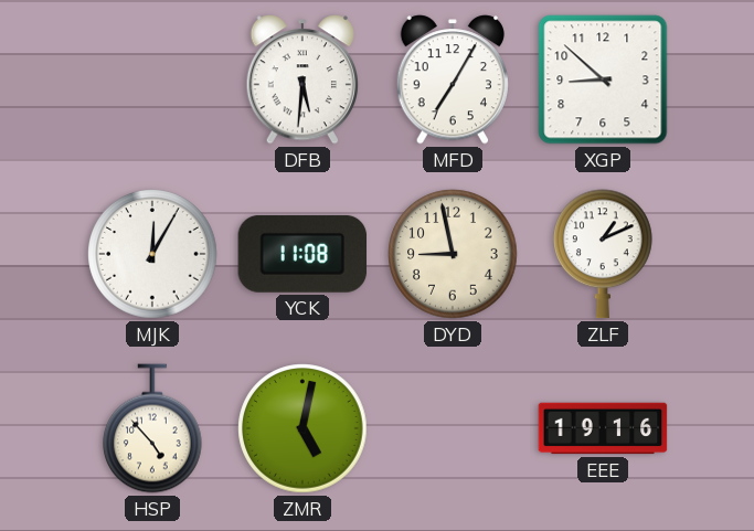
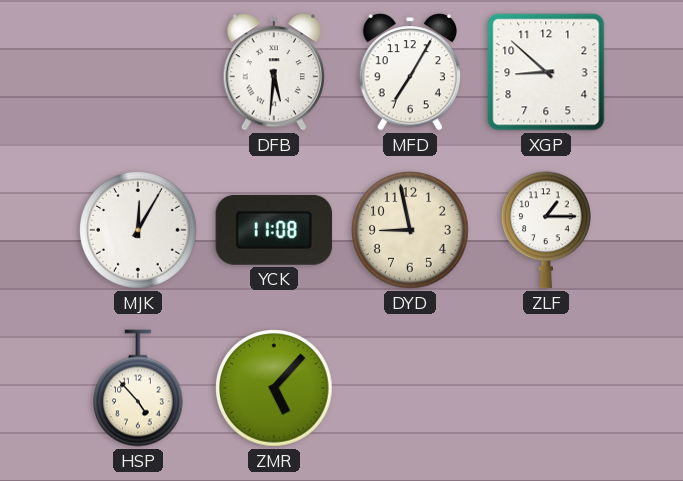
ZLF: 1:11 -> 1:15 (547, 230)
ZMR: 5:02 -> 5:07 (274, 388)
EEE: 19:16 -> none (603, 428)
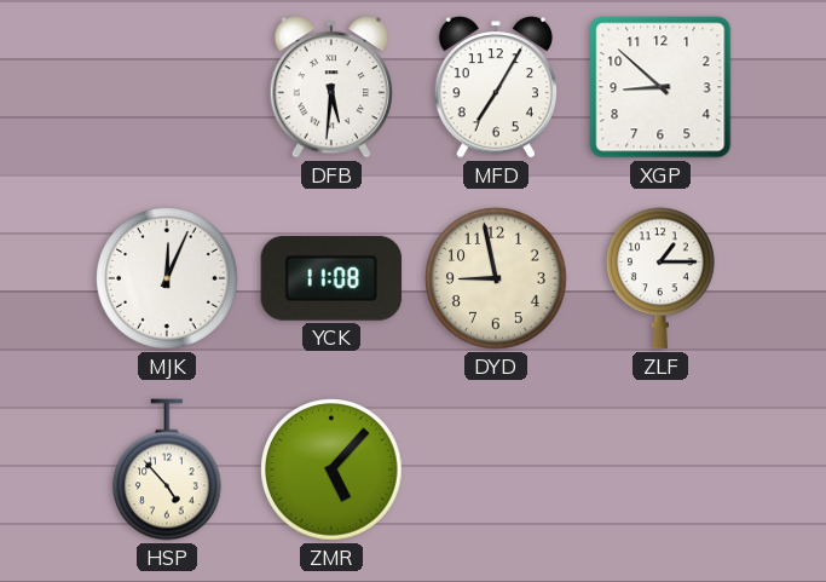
MJK: 12:05 -> 12:04 (167, 278)
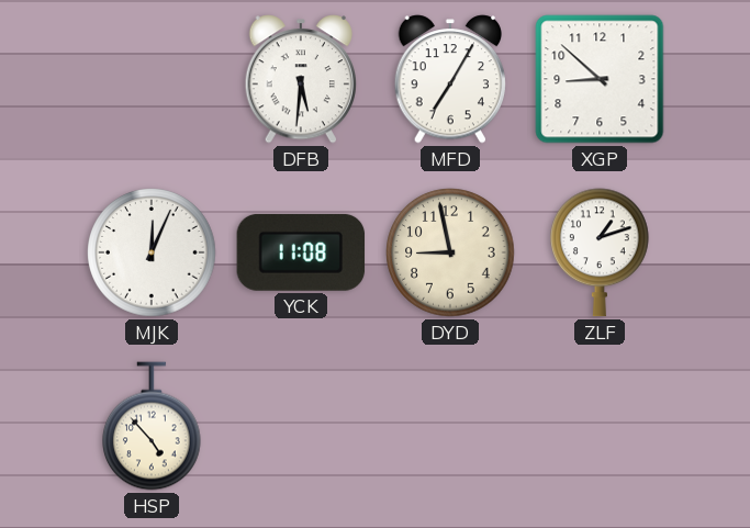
ZLF: 1:15 -> 1:12 (601, 252)
ZMR: 5:07 -> none (331, 469)
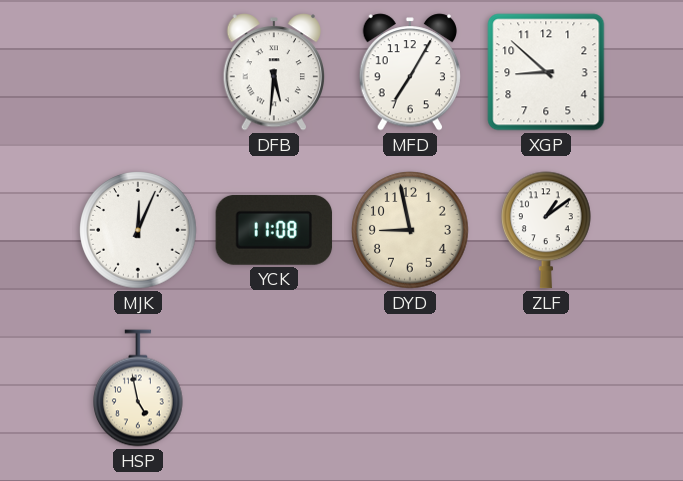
ZLF: 1:12 -> 1:09 (547, 230)
HSP: 4:53 -> 4:58 (139, 388)
